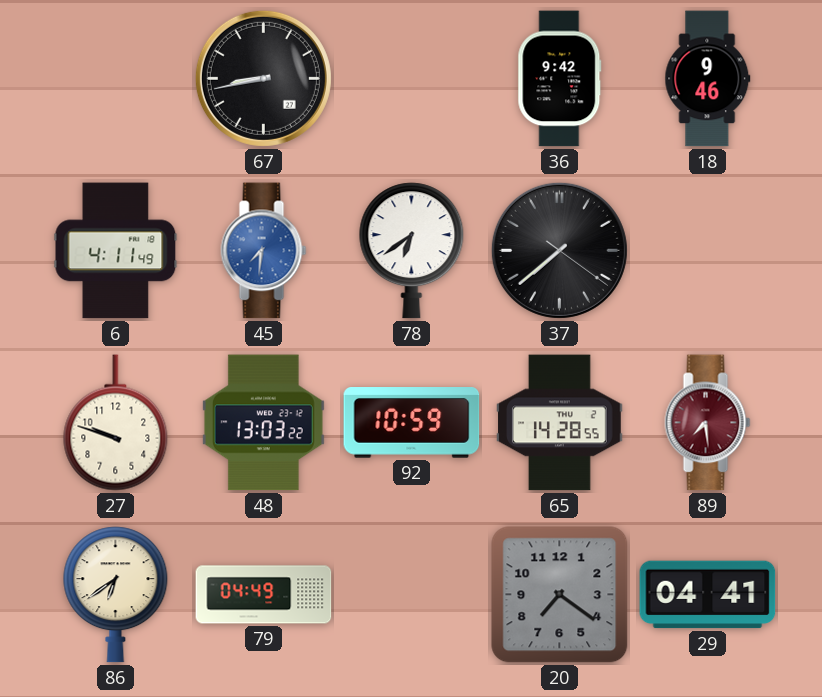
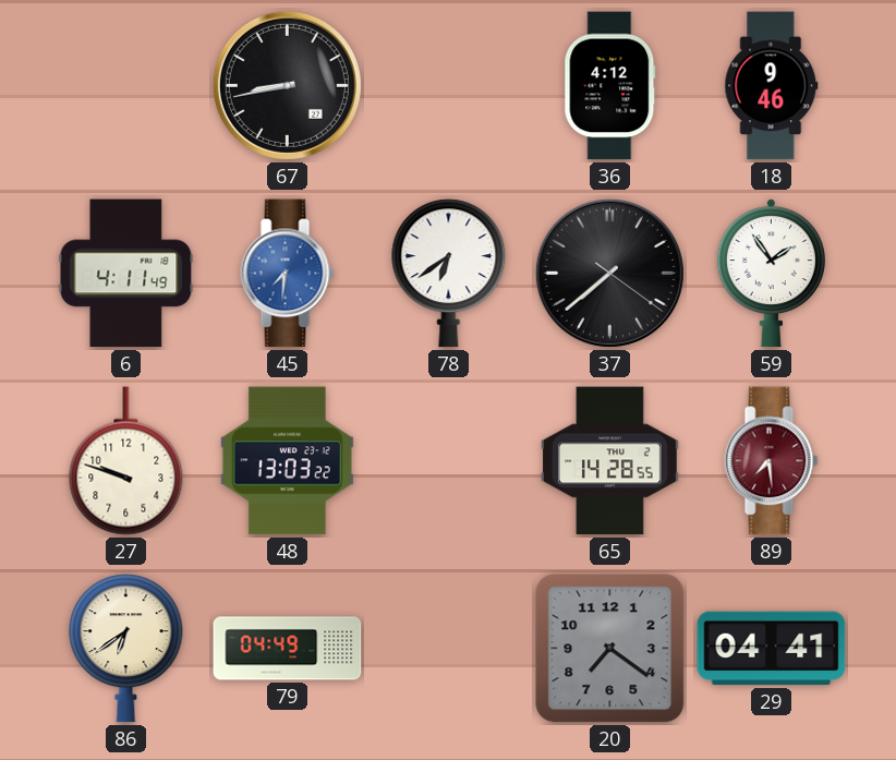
36: 9:42 -> 4:12 (610, 86)
59: none -> 1:54 (771, 274)
92: 10:59 -> none (412, 423)
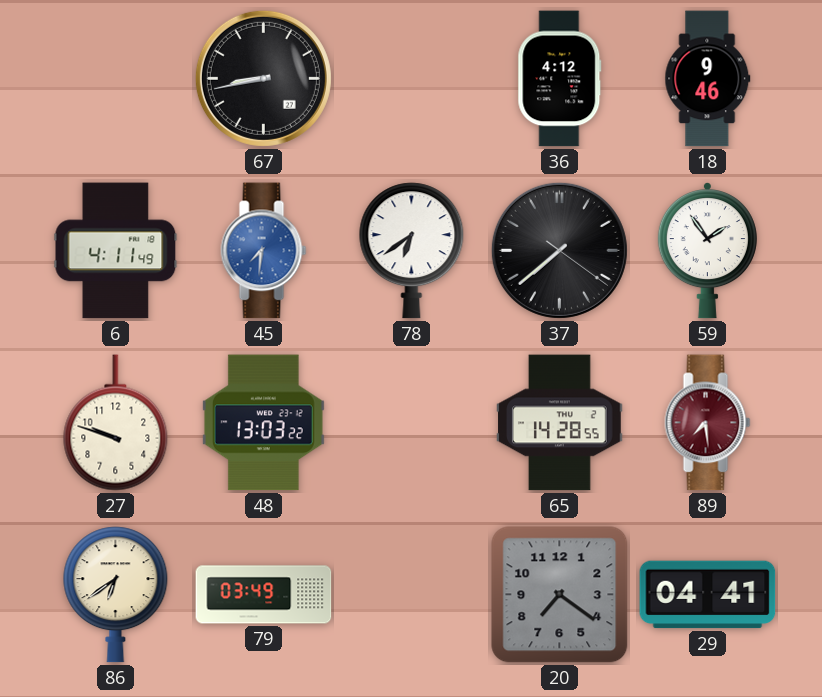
79: 04:49 -> 03:49 (264, 595)
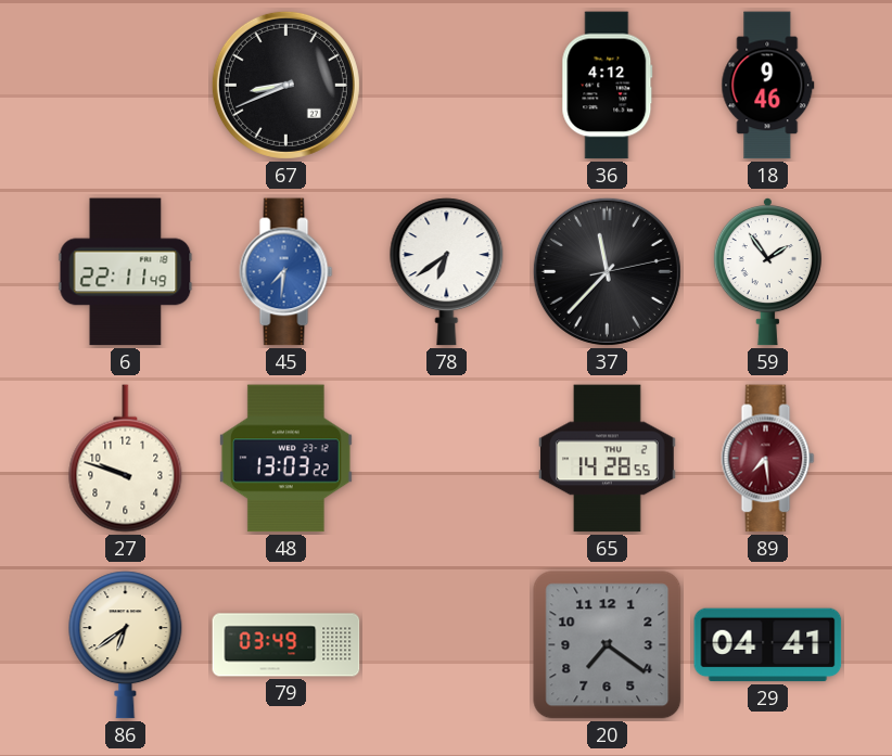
67: 8:43 -> 8:41 (285, 85)
6: 4:11 -> 22:11 (126, 272)
37: 7:38 -> 11:37 (607, 271)
